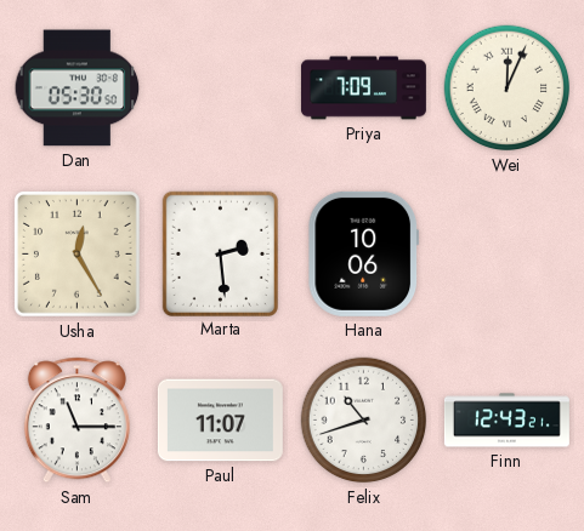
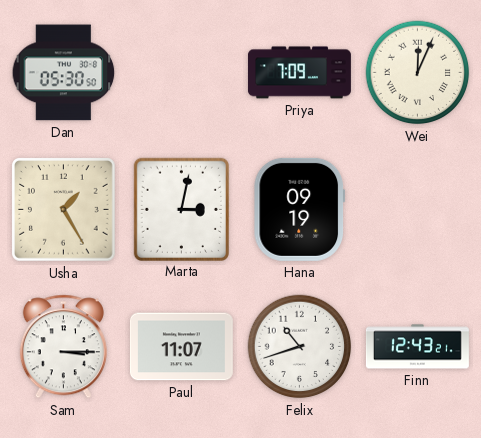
Usha: 12:25 -> 1:25 (64, 210)
Marta: 2:29 -> 3:02 (181, 209)
Hana: 10:06 -> 09:19 (299, 209)
Sam: 11:15 -> 3:15 (63, 347)
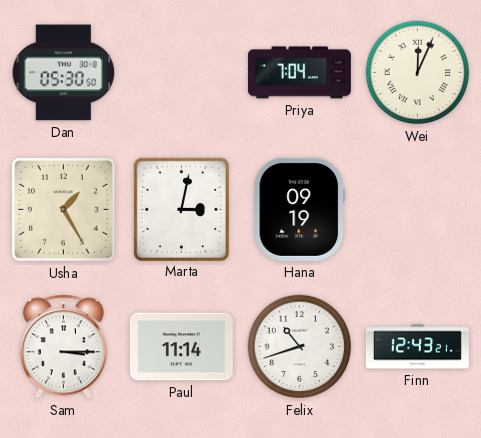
Priya: 7:09 -> 7:04 (299, 73)
Paul: 11:07 -> 11:14 (181, 347)
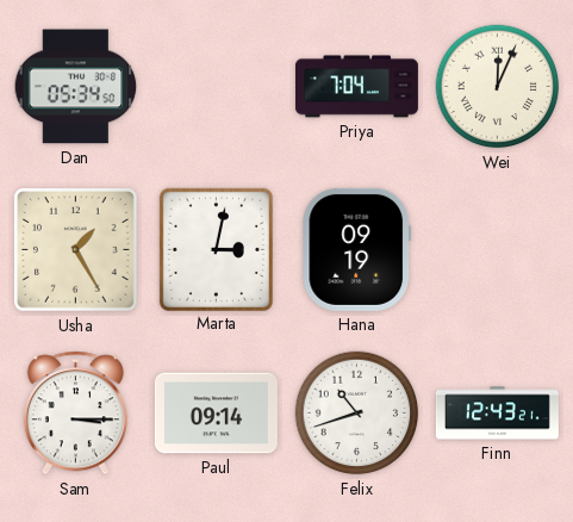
Dan: 05:30 -> 05:34 (76, 87)
Paul: 11:14 -> 09:14 (216, 414)
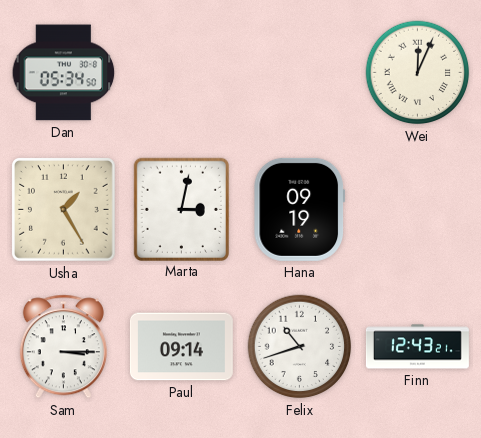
Priya: 7:04 -> none (356, 87)
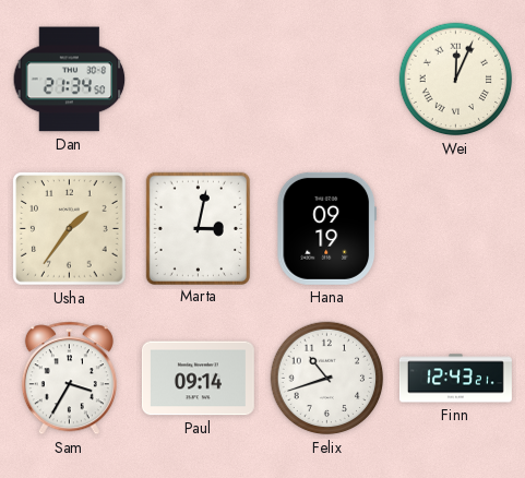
Dan: 05:34 -> 21:34 (70, 80)
Usha: 1:25 -> 1:36 (70, 229)
Sam: 3:15 -> 3:35 (69, 379)
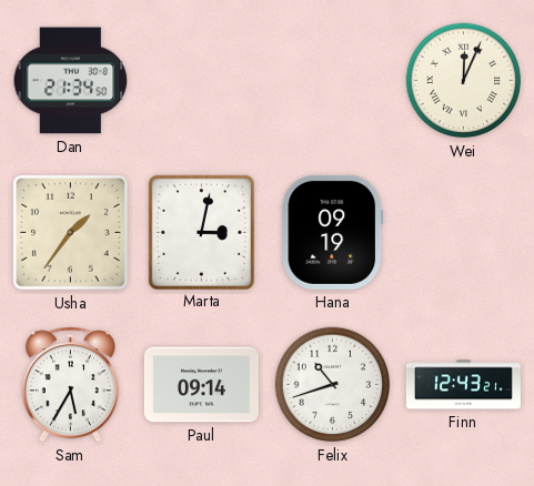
Sam: 3:35 -> 5:35 (70, 385)
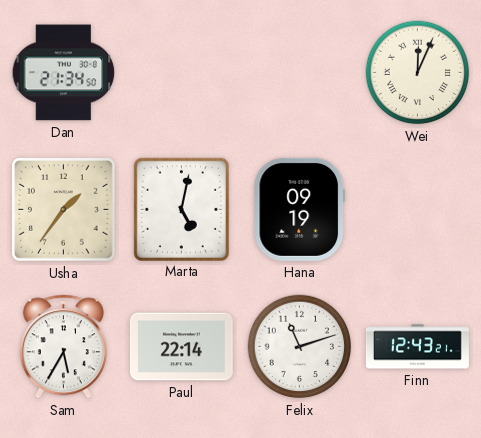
Marta: 3:02 -> 5:02 (181, 209)
Paul: 09:14 -> 22:14 (181, 347)
Felix: 10:42 -> 11:12 (300, 347)
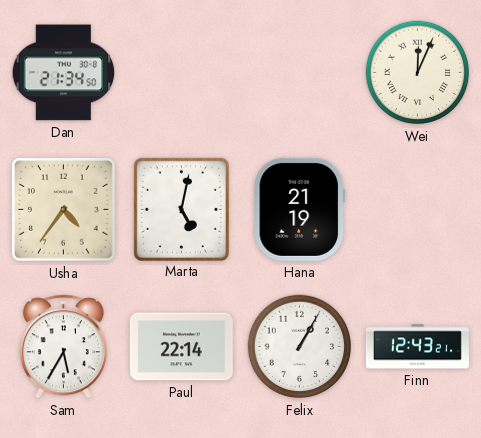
Usha: 1:36 -> 4:36 (64, 210)
Hana: 09:19 -> 21:19 (299, 209)
Felix: 11:12 -> 1:05 (300, 347)
